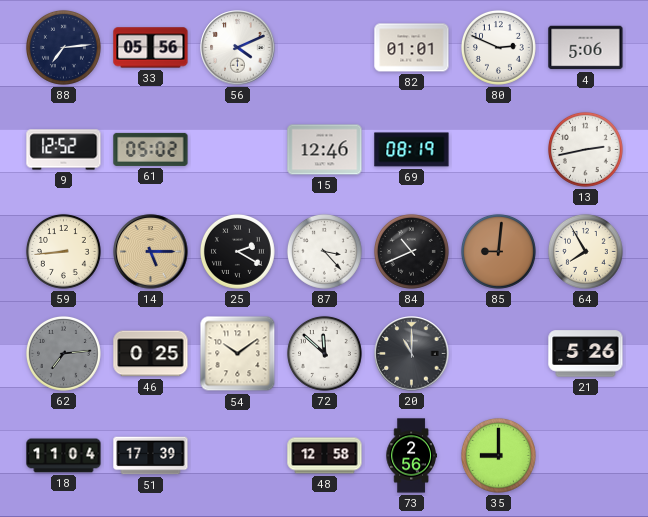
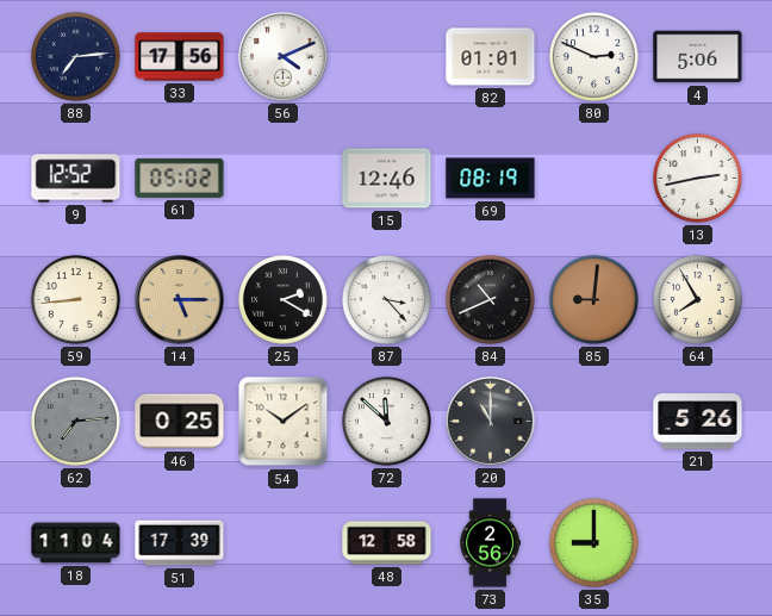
33: 05:56 -> 17:56 (180, 57)
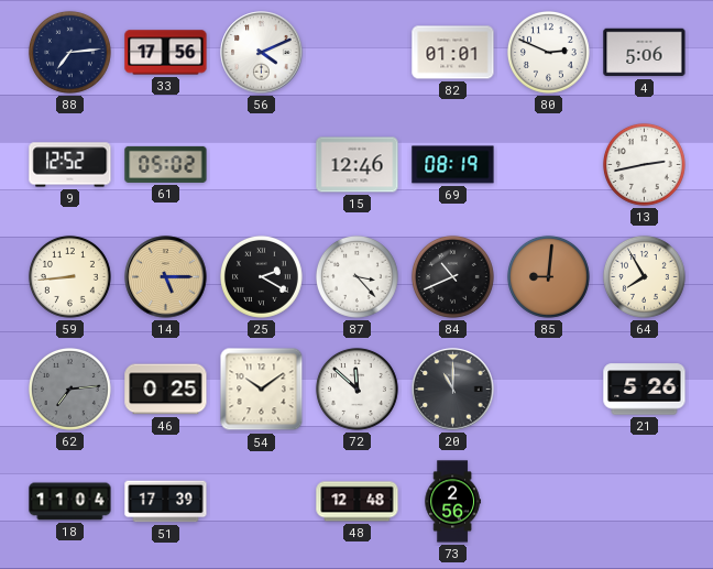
48: 12:58 -> 12:48 (358, 502)
35: 9:00 -> none (593, 542)
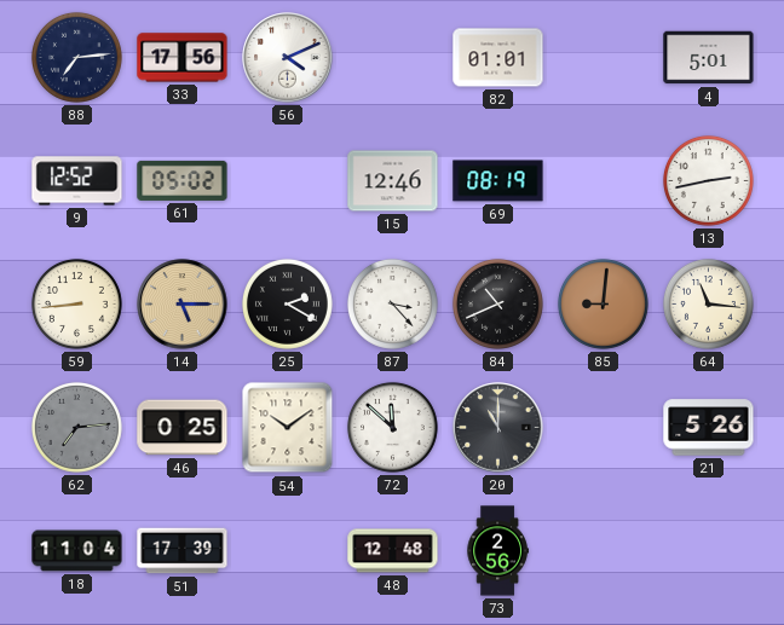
80: 2:49 -> none (548, 52)
4: 5:06 -> 5:01 (709, 58)
64: 7:55 -> 11:16 (708, 303)
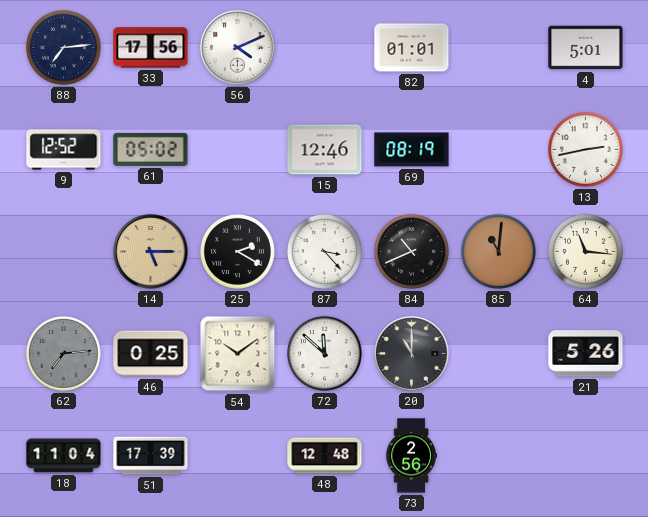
59: 8:44 -> none (76, 303)
85: 9:01 -> 11:01 (498, 251)
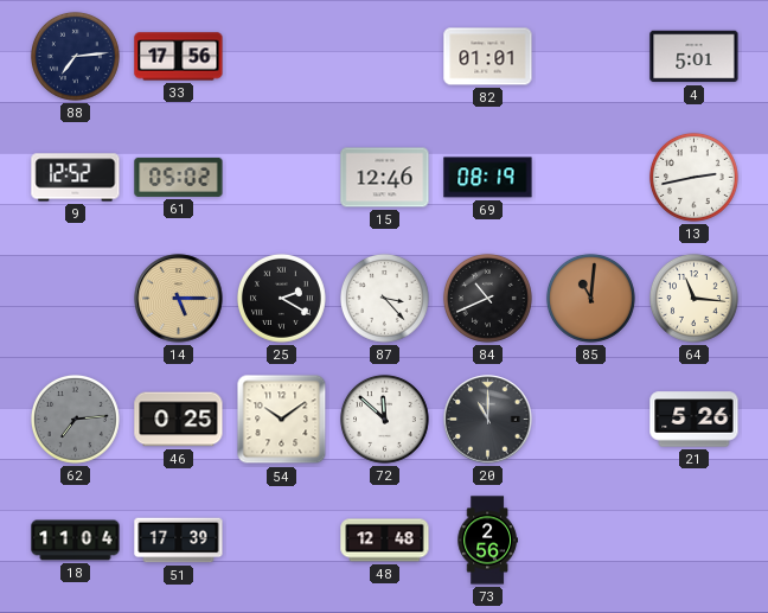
56: 4:11 -> none (238, 48)
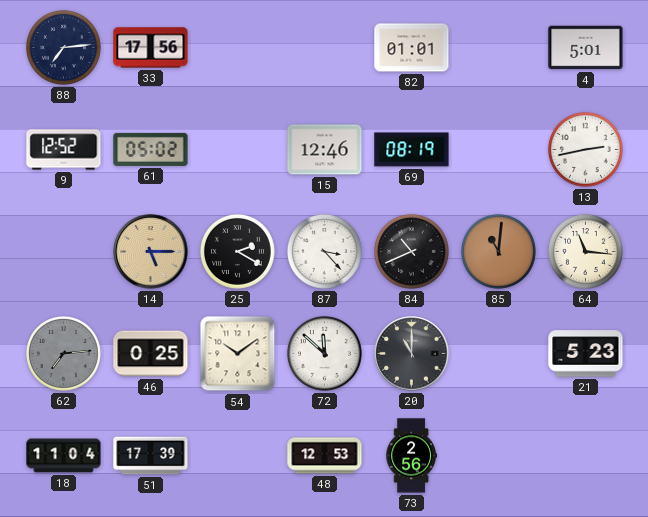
21: 5:26 -> 5:23 (586, 354)
48: 12:48 -> 12:53 (325, 456)
